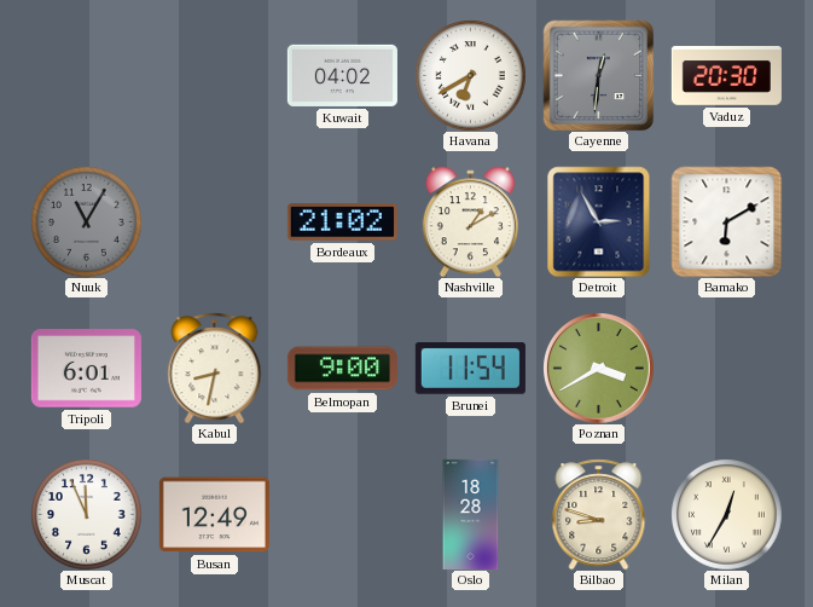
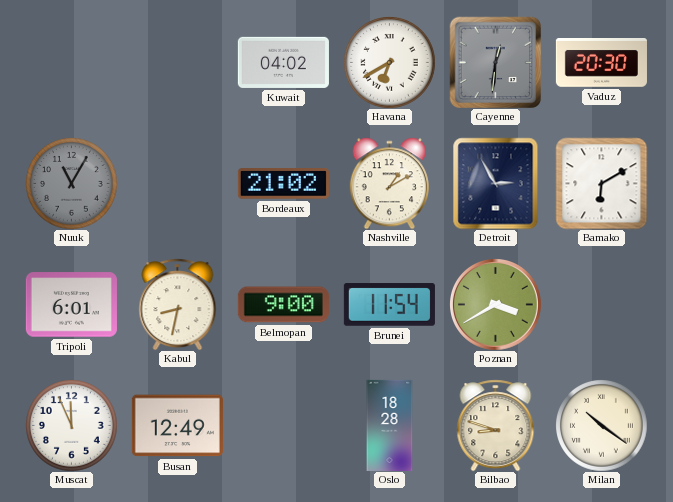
Milan: 12:35 -> 10:21 (601, 425)
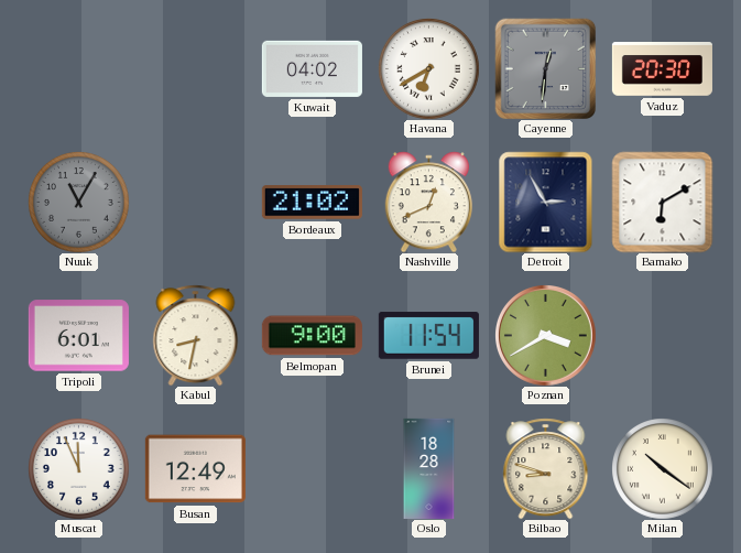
Nashville: 1:10 -> 12:41 (428, 202)
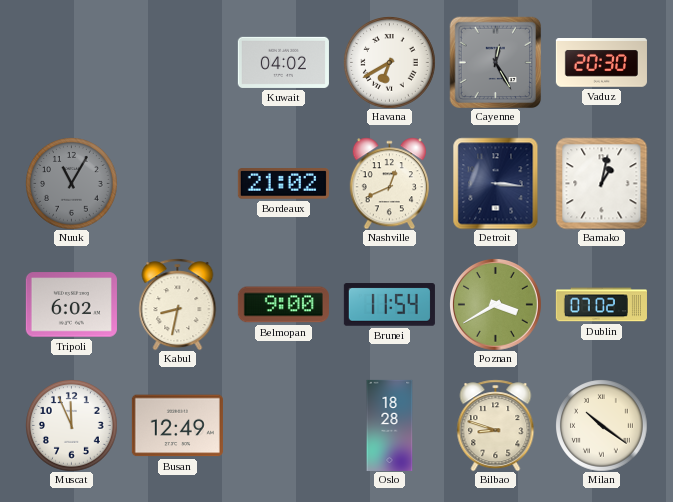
Cayenne: 12:31 -> 12:25 (495, 62)
Detroit: 2:55 -> 3:16 (496, 183)
Bamako: 6:10 -> 1:02 (601, 183)
Tripoli: 6:01 -> 6:02 (71, 305)
Dublin: none -> 07:02 (601, 305)
